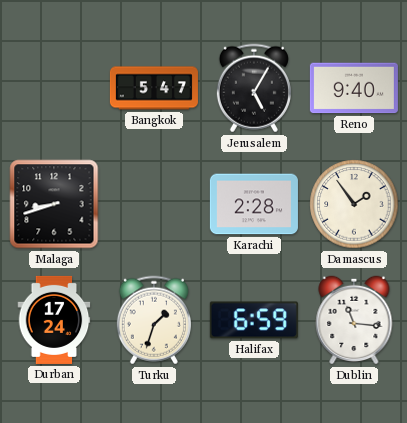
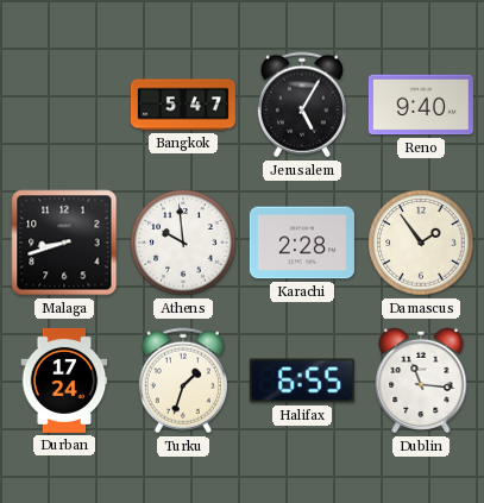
Athens: none -> 9:59 (183, 243)
Halifax: 6:59 -> 6:55 (302, 381)
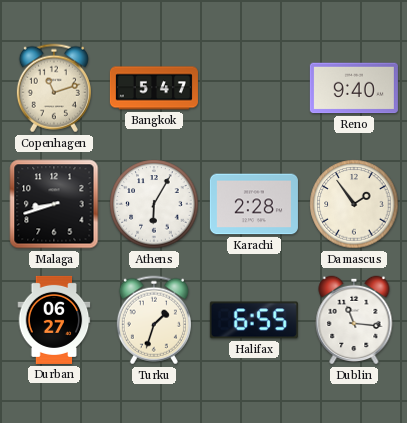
Copenhagen: none -> 11:12 (54, 88)
Jerusalem: 5:05 -> none (302, 105)
Athens: 9:59 -> 6:05 (154, 204)
Durban: 17:24 -> 06:27 (54, 320)
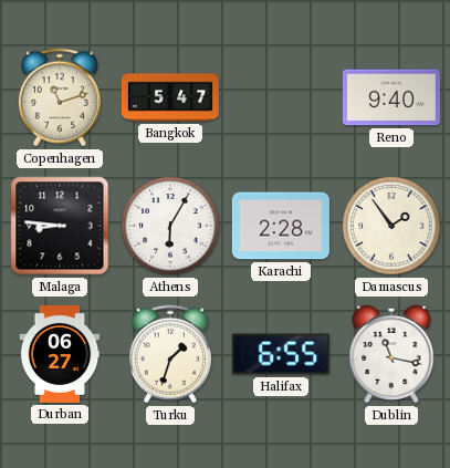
Malaga: 8:42 -> 8:46 (60, 226)
Dublin: 11:16 -> 11:17 (391, 354)
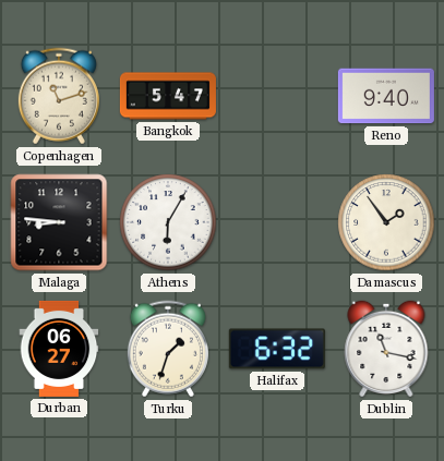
Karachi: 2:28 -> none (281, 226)
Halifax: 6:55 -> 6:32 (277, 349)
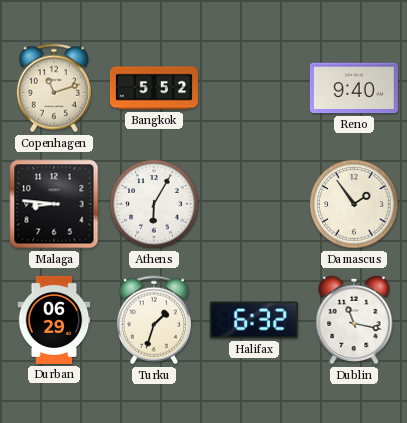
Bangkok: 5:47 -> 5:52 (154, 88)
Durban: 06:27 -> 06:29 (54, 320)
